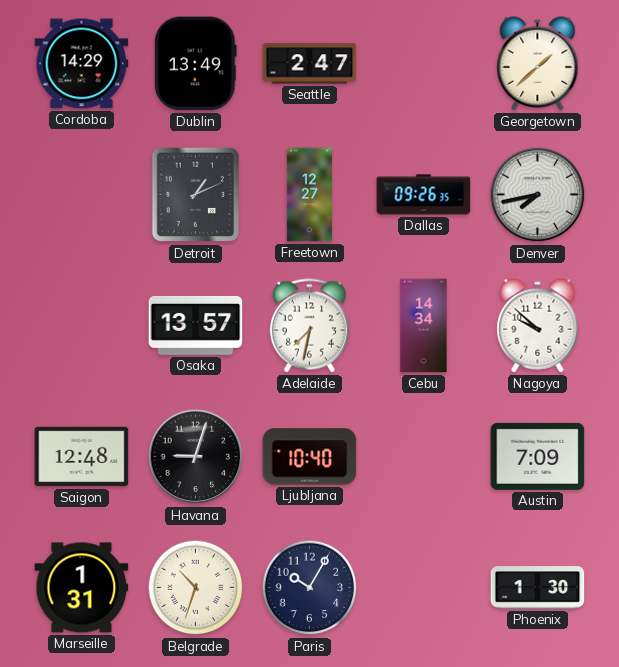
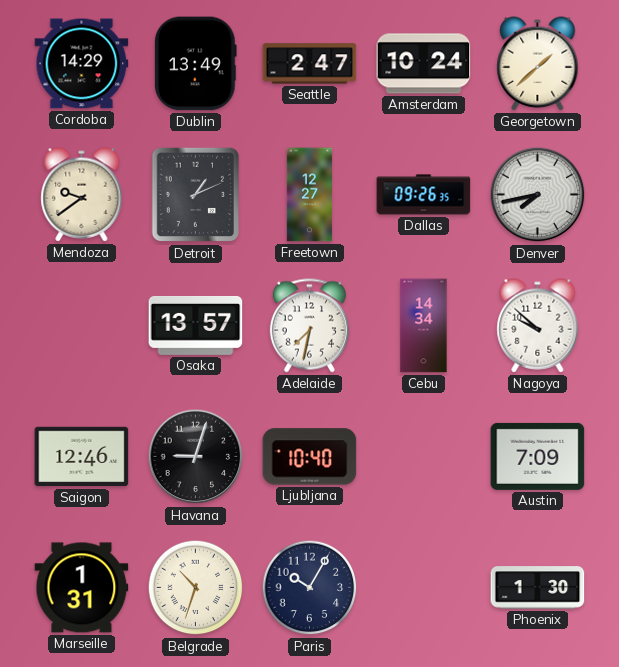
Amsterdam: none -> 10:24 (424, 64)
Mendoza: none -> 9:39 (82, 195)
Saigon: 12:48 -> 12:46 (82, 457)
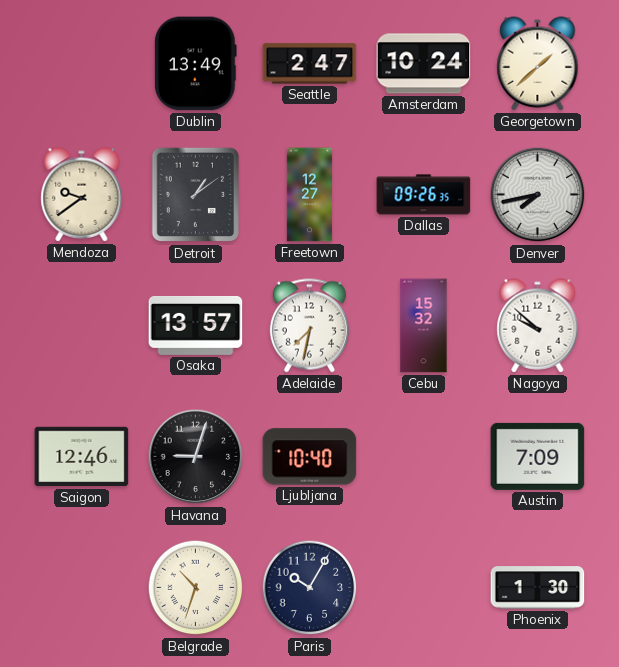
Cordoba: 14:29 -> none (82, 64)
Detroit: 1:11 -> 1:09 (196, 195)
Cebu: 14:34 -> 15:32 (424, 326)
Marseille: 1:31 -> none (82, 588)
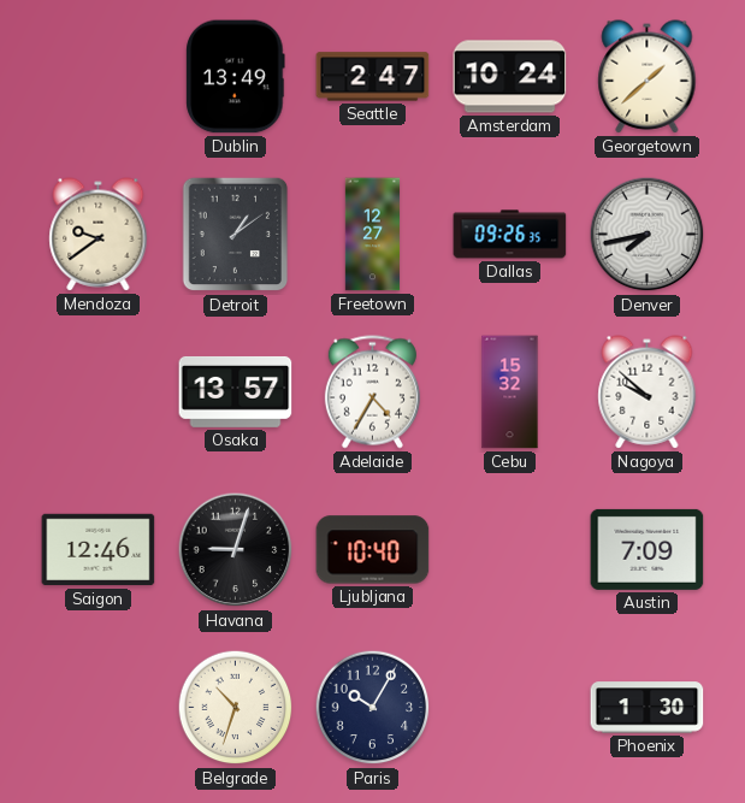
Adelaide: 7:32 -> 4:35 (372, 392)
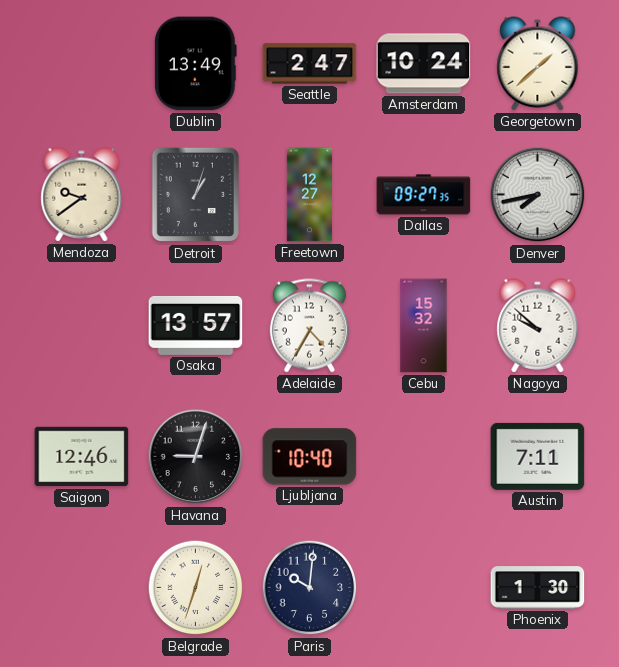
Detroit: 1:09 -> 1:03 (196, 195)
Dallas: 09:26 -> 09:27 (424, 195)
Austin: 7:09 -> 7:11 (538, 456)
Belgrade: 10:33 -> 12:33 (196, 588)
Paris: 10:05 -> 10:01 (310, 588)
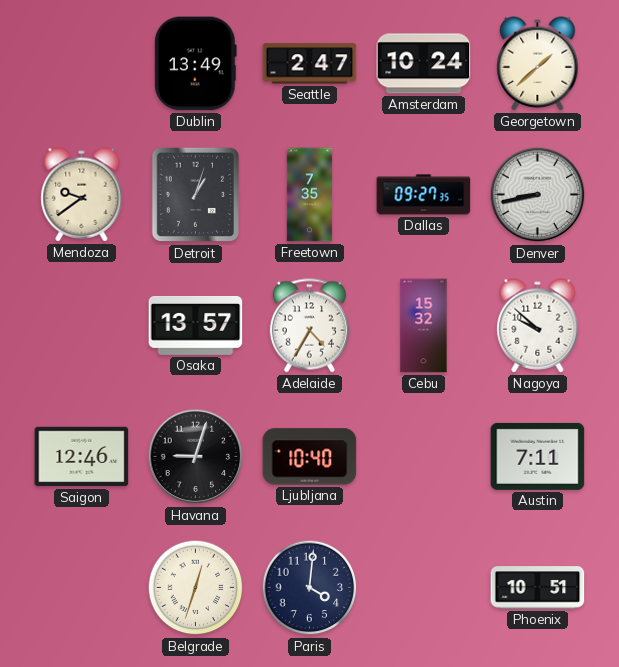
Freetown: 12:27 -> 7:35 (310, 195)
Denver: 7:43 -> 8:43 (538, 195)
Paris: 10:01 -> 4:01 (310, 588)
Phoenix: 1:30 -> 10:51 (538, 588)
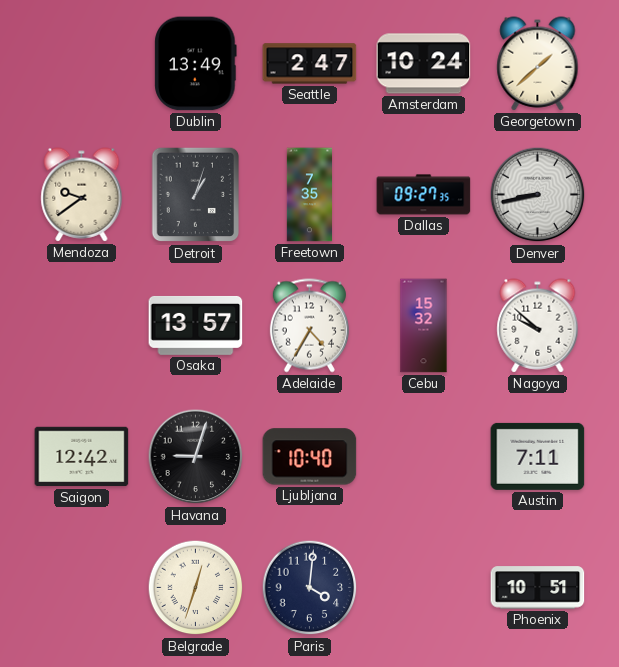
Saigon: 12:46 -> 12:42 (82, 457)
